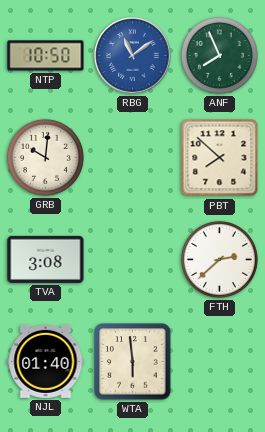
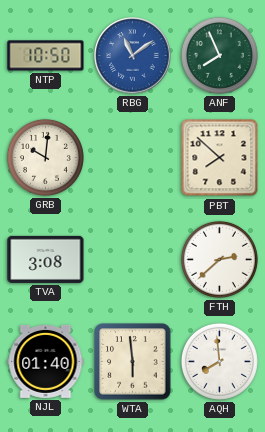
AQH: none -> 7:59 (219, 361)
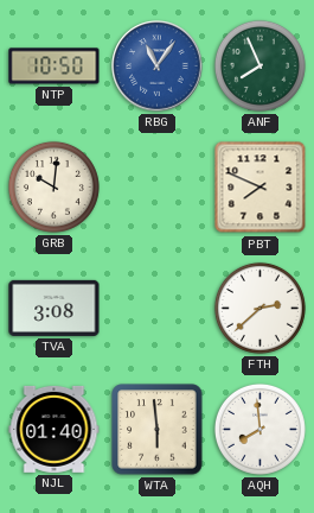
RBG: 11:09 -> 11:06 (158, 66)
PBT: 7:52 -> 7:49 (261, 188)
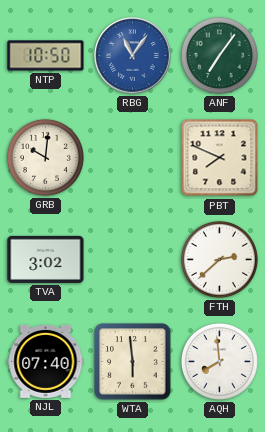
ANF: 7:56 -> 7:06 (219, 55)
TVA: 3:08 -> 3:02 (46, 259)
NJL: 01:40 -> 07:40 (46, 361)
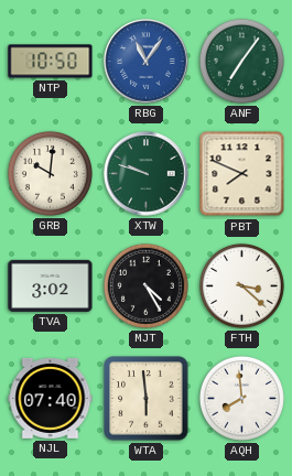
XTW: none -> 9:48 (147, 174)
MJT: none -> 4:25 (145, 285)
FTH: 2:38 -> 3:22 (241, 285)
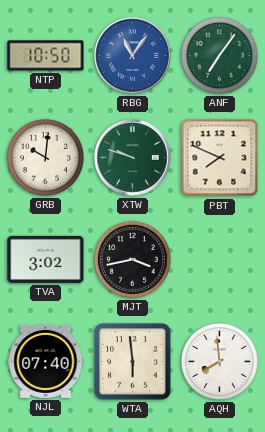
MJT: 4:25 -> 3:43 (132, 259)
FTH: 3:22 -> none (241, 285)
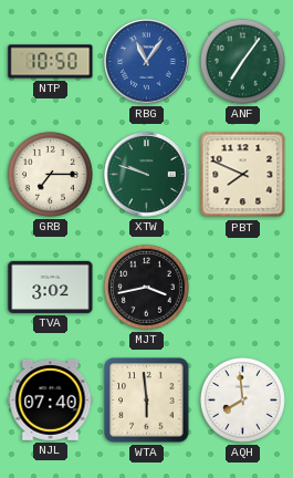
GRB: 10:01 -> 7:15 (50, 174)
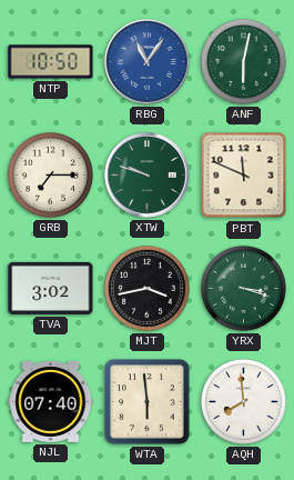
ANF: 7:06 -> 6:02 (243, 61)
PBT: 7:49 -> 11:49 (244, 176)
YRX: none -> 3:18 (243, 288)
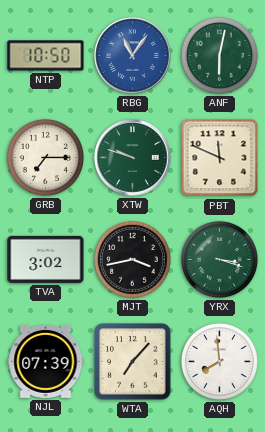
NJL: 07:40 -> 07:39 (46, 361)
WTA: 5:59 -> 7:07 (133, 362)
